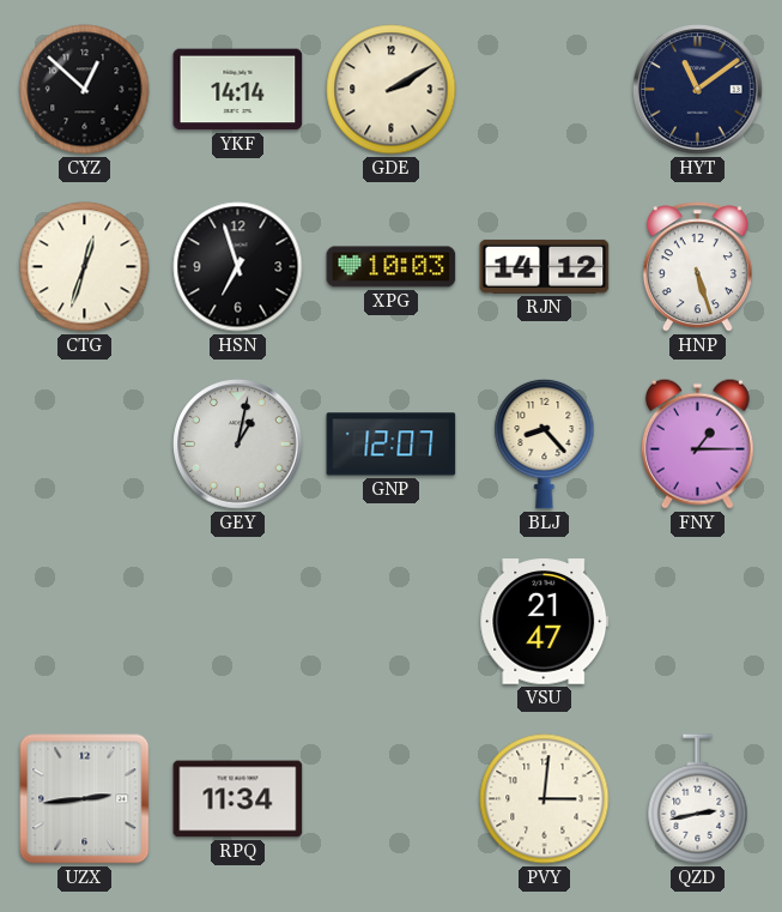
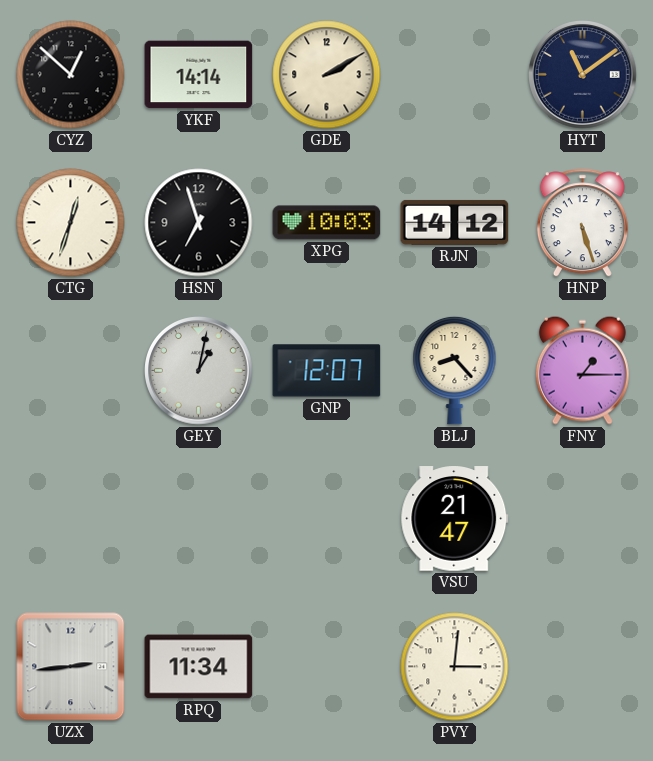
QZD: 2:43 -> none (698, 799)
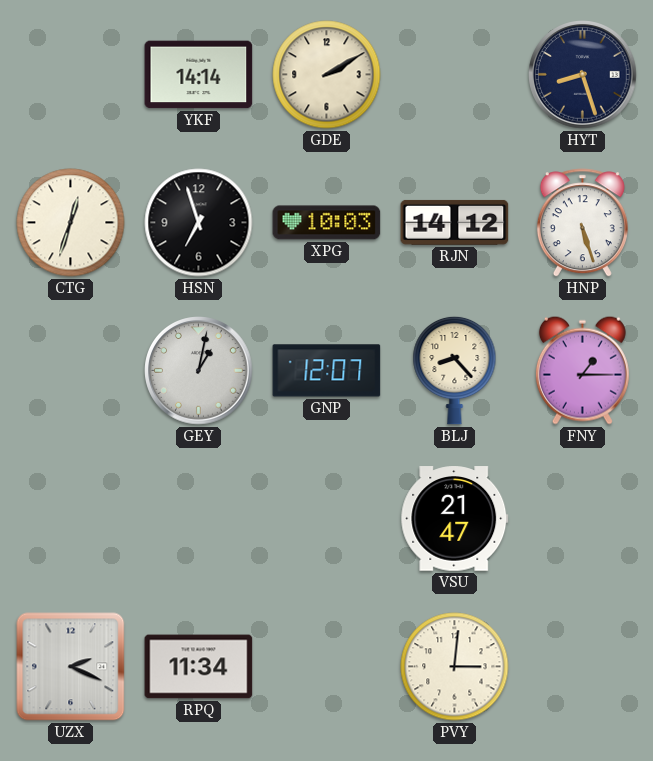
CYZ: 12:52 -> none (71, 75)
HYT: 11:09 -> 8:27 (583, 75)
UZX: 2:44 -> 2:19 (71, 667)
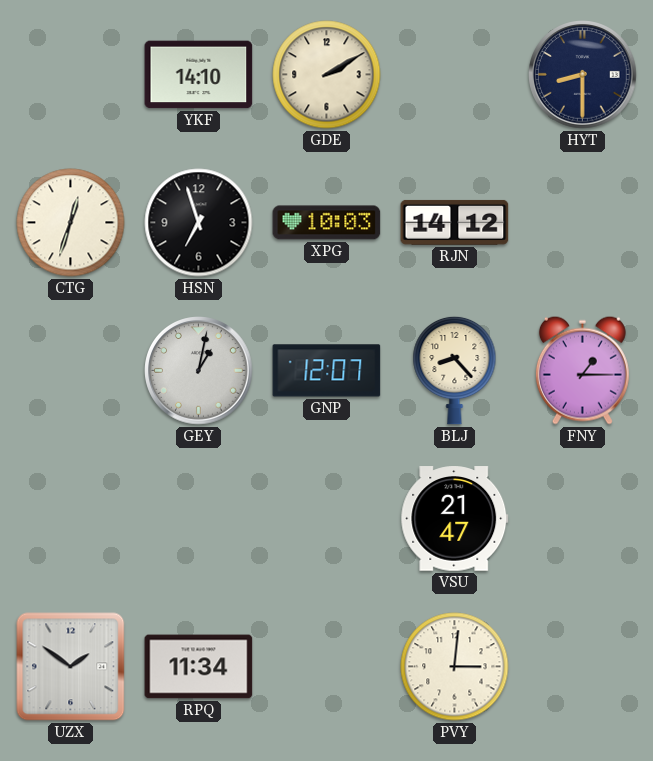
YKF: 14:14 -> 14:10 (199, 75)
HYT: 8:27 -> 8:30 (583, 75)
HNP: 5:27 -> none (582, 223)
UZX: 2:19 -> 1:51 (71, 667)
